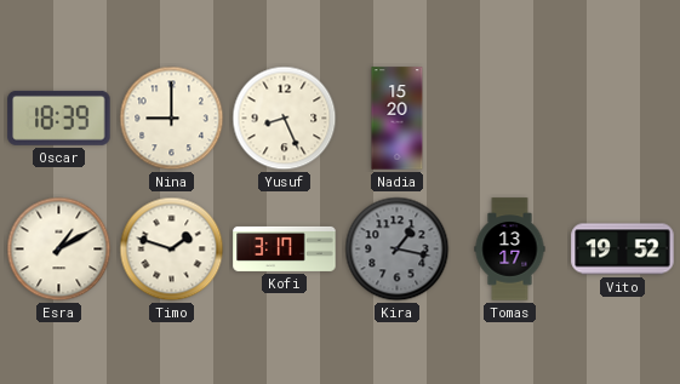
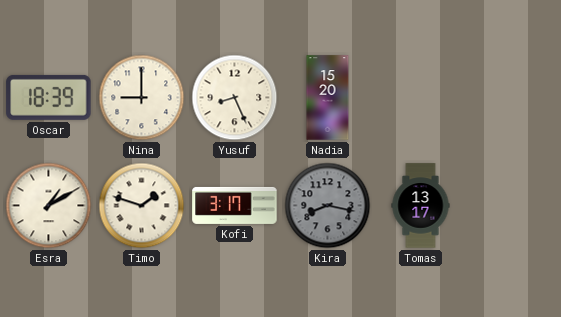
Kira: 1:17 -> 8:17 (328, 206)
Vito: 19:52 -> none (623, 250)
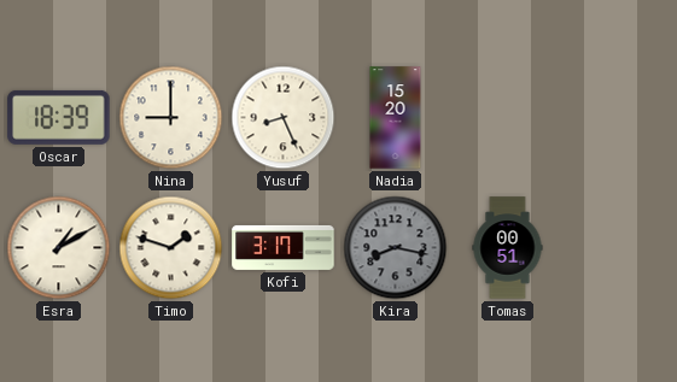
Tomas: 13:17 -> 00:51 (508, 248)
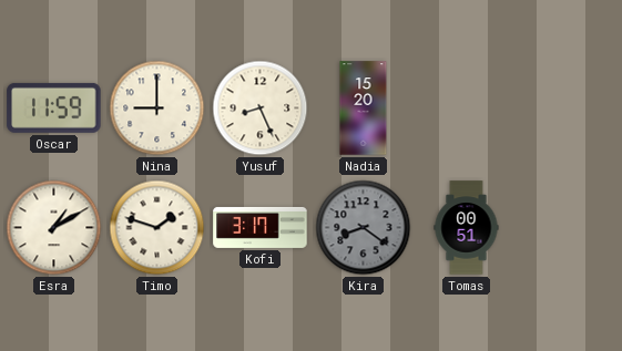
Oscar: 18:39 -> 11:59 (54, 107)
Kira: 8:17 -> 8:21 (364, 228)
